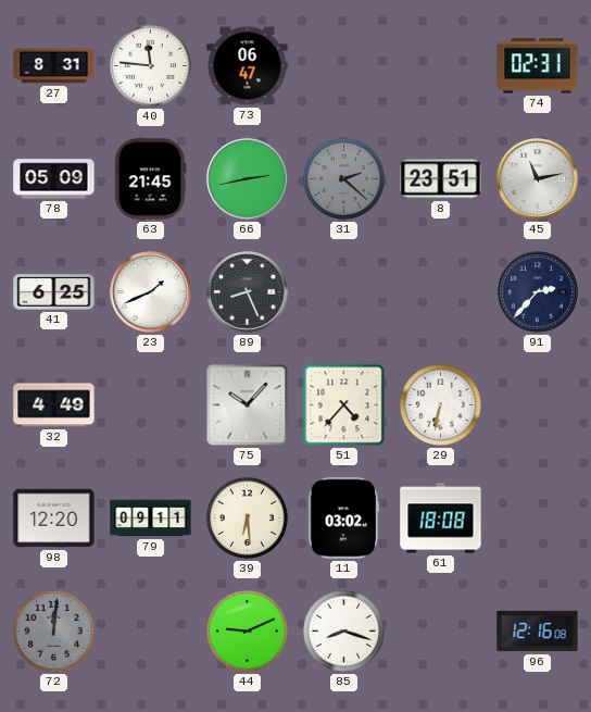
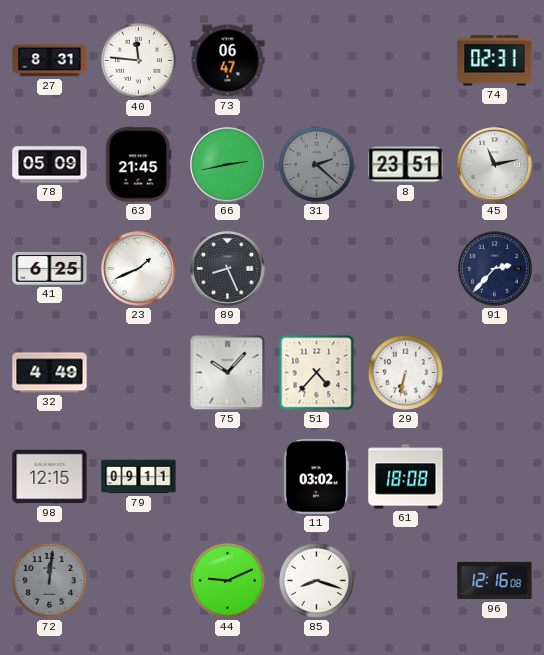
98: 12:20 -> 12:15 (50, 477)
39: 6:29 -> none (247, 517)
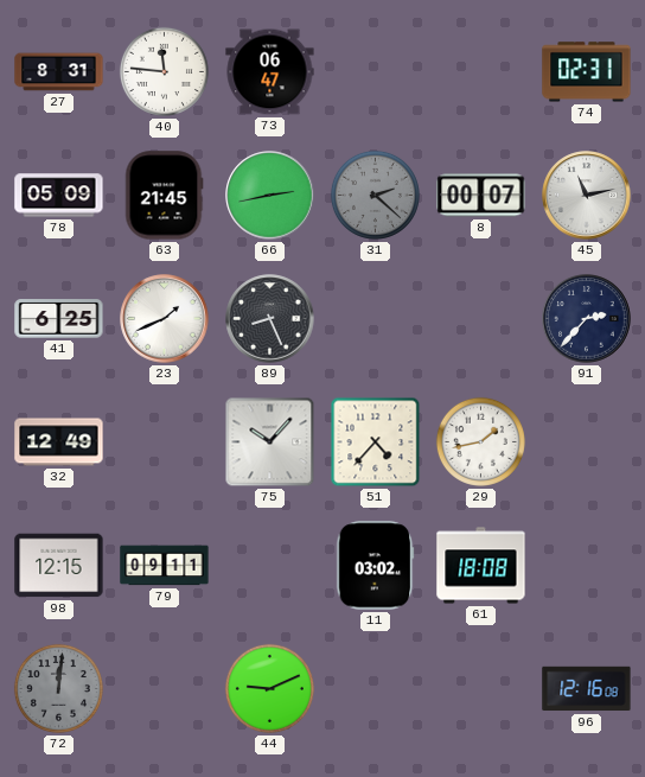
8: 23:51 -> 00:07 (481, 196)
32: 4:49 -> 12:49 (59, 442)
29: 6:32 -> 1:43 (480, 441)
85: 8:18 -> none (316, 580)
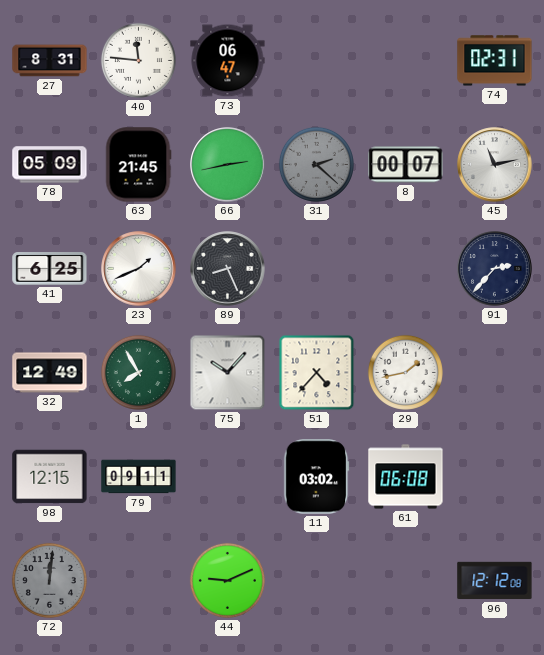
1: none -> 7:55 (138, 372)
61: 18:08 -> 06:08 (406, 477)
96: 12:16 -> 12:12 (495, 581)
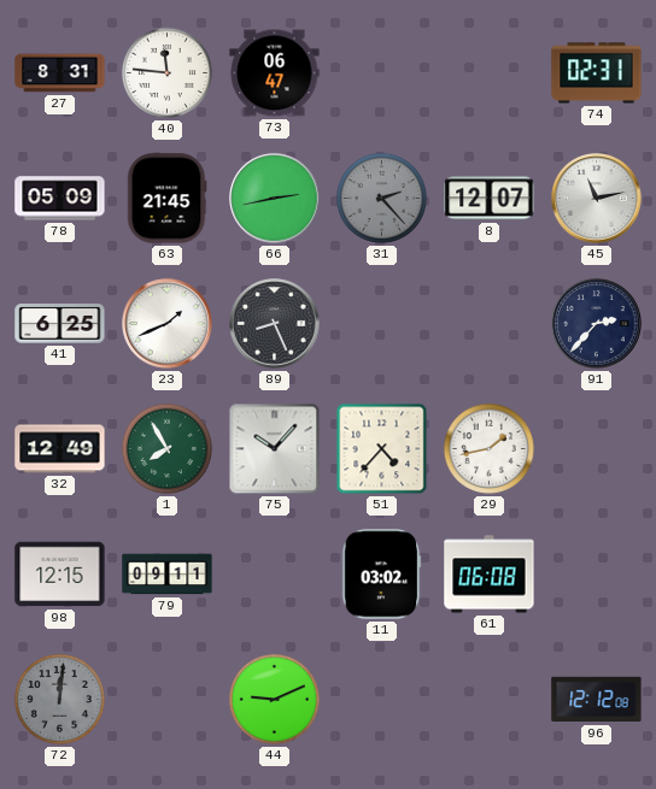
31: 2:22 -> 2:23 (381, 198)
8: 00:07 -> 12:07 (490, 199)
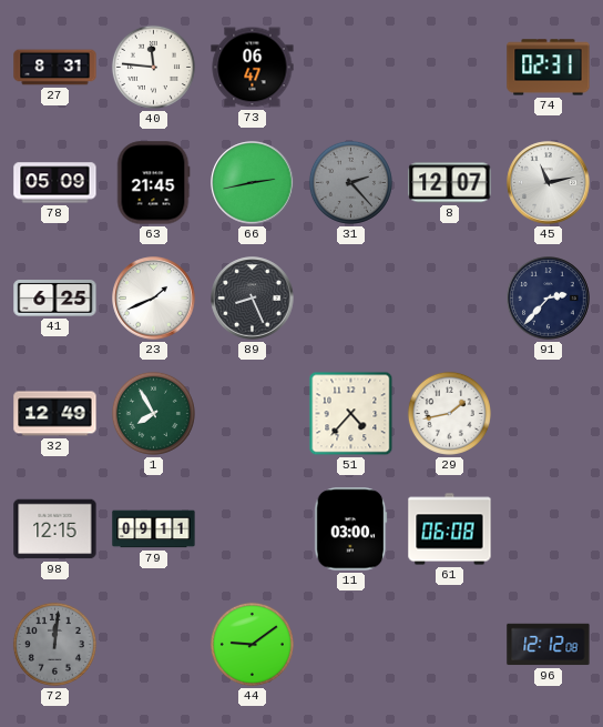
75: 10:07 -> none (275, 449)
11: 03:02 -> 03:00 (351, 529)
44: 9:11 -> 9:09 (252, 644)
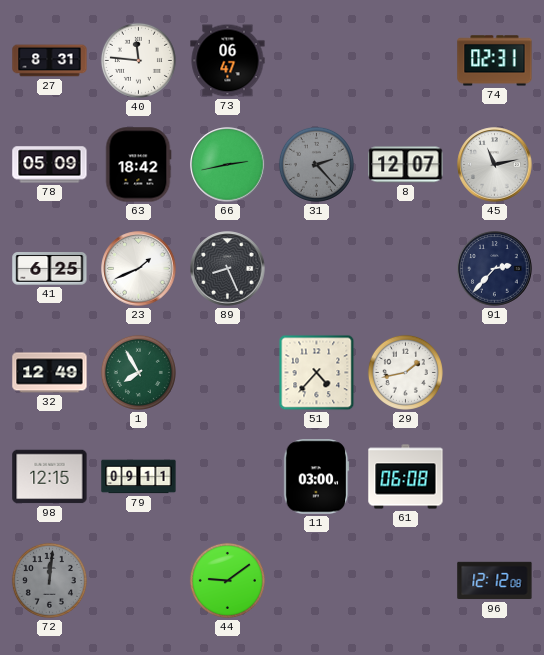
63: 21:45 -> 18:42 (138, 165)
